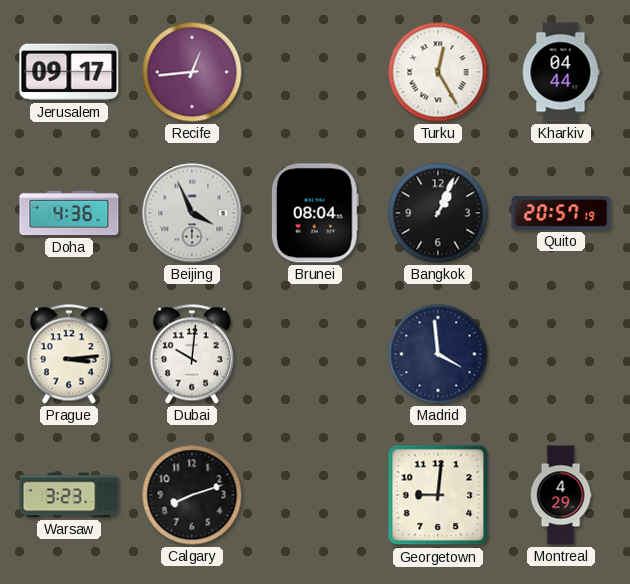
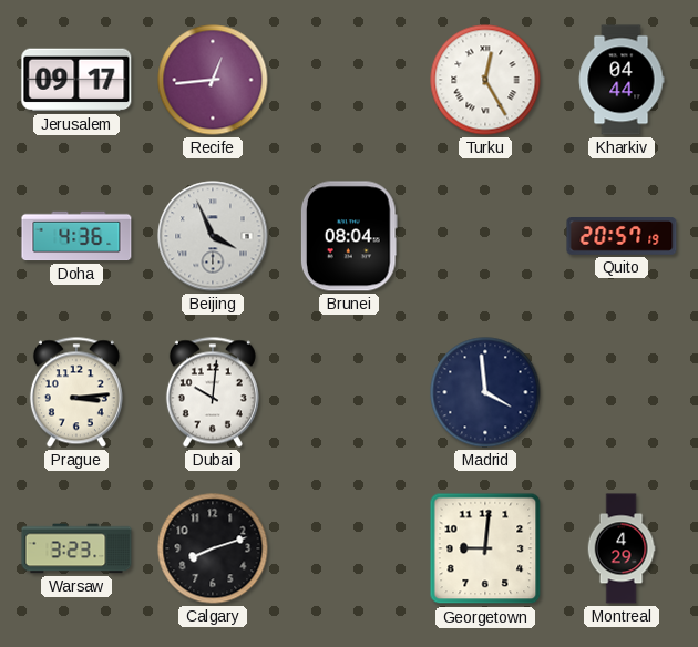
Bangkok: 1:04 -> none (438, 213)
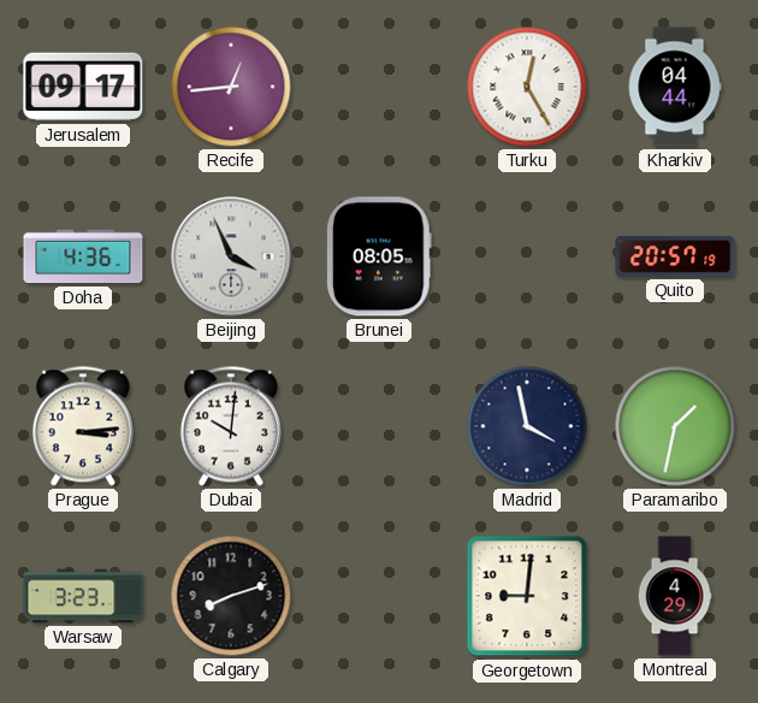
Brunei: 08:04 -> 08:05 (379, 256)
Madrid: 3:59 -> 3:58 (527, 426)
Paramaribo: none -> 1:32 (675, 426)
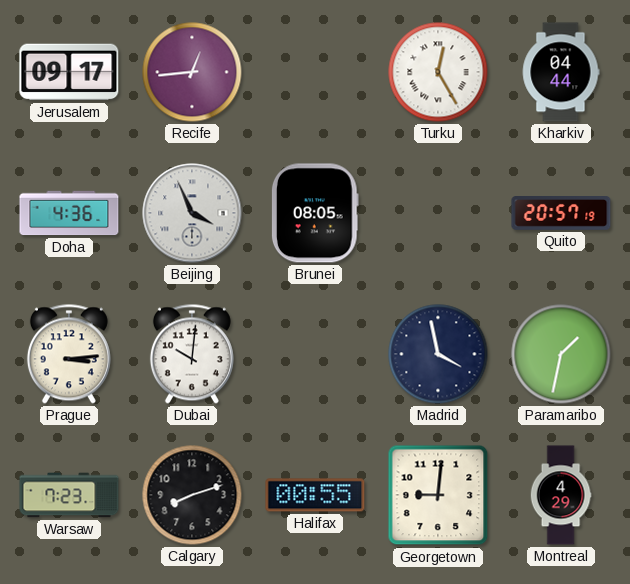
Warsaw: 3:23 -> 7:23 (69, 495)
Halifax: none -> 00:55 (315, 495)
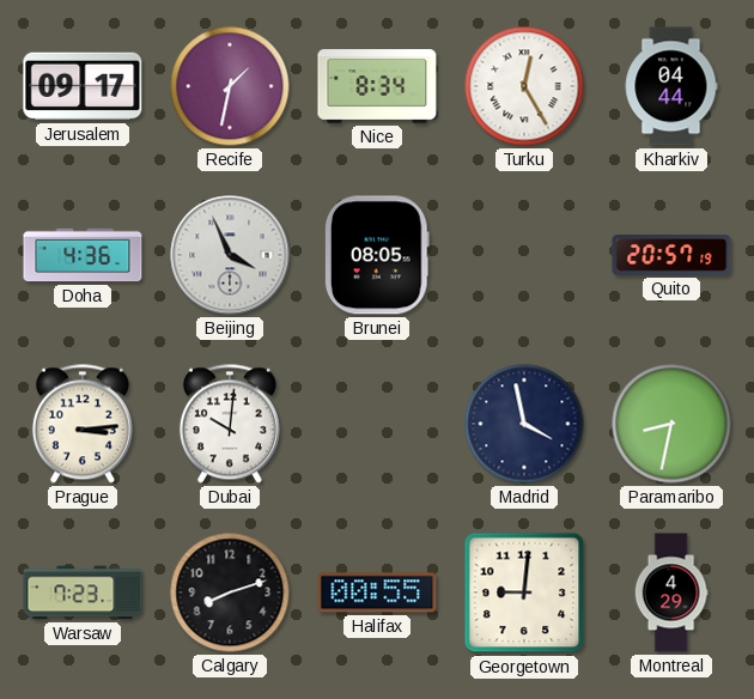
Recife: 12:44 -> 1:32 (230, 86)
Nice: none -> 8:34 (377, 86)
Paramaribo: 1:32 -> 8:32 (671, 424)
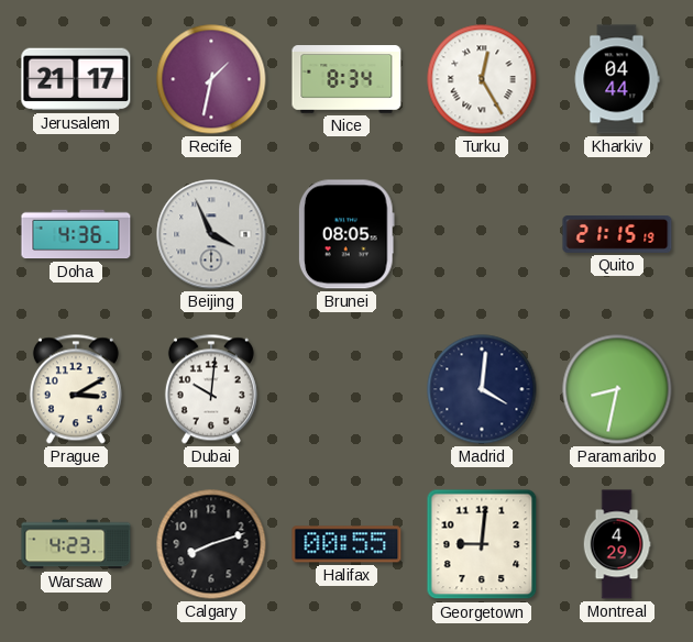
Jerusalem: 09:17 -> 21:17 (76, 79)
Quito: 20:57 -> 21:15 (617, 235)
Prague: 3:14 -> 3:10 (76, 389)
Madrid: 3:58 -> 4:01 (482, 389)
Warsaw: 7:23 -> 4:23 (76, 544)
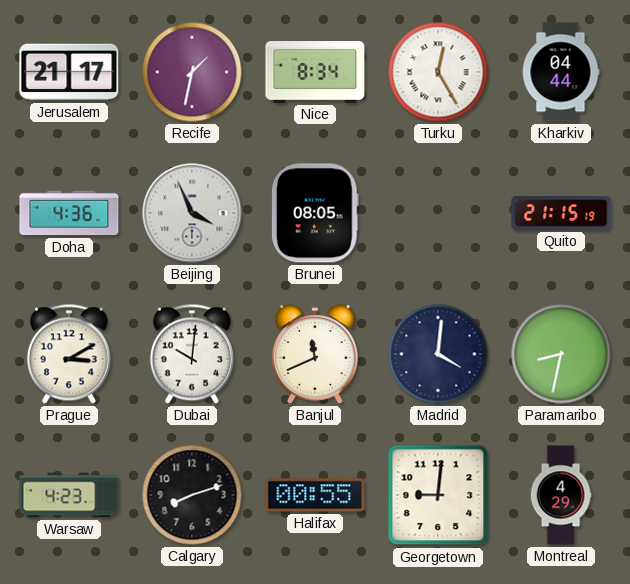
Banjul: none -> 11:41 (315, 354)
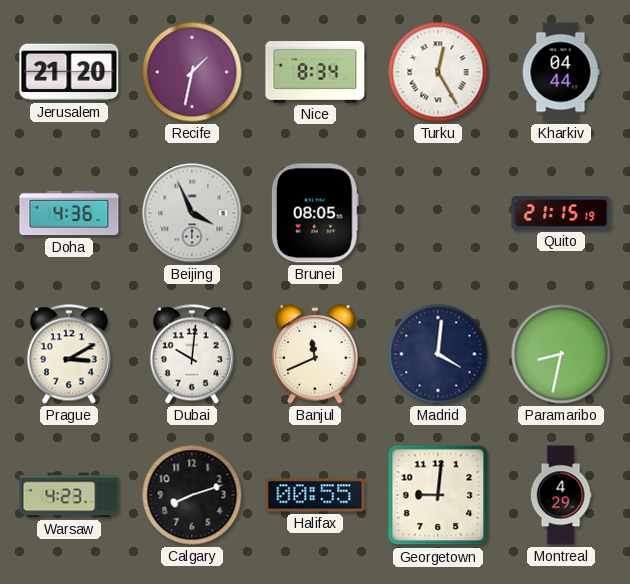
Jerusalem: 21:17 -> 21:20 (69, 72)
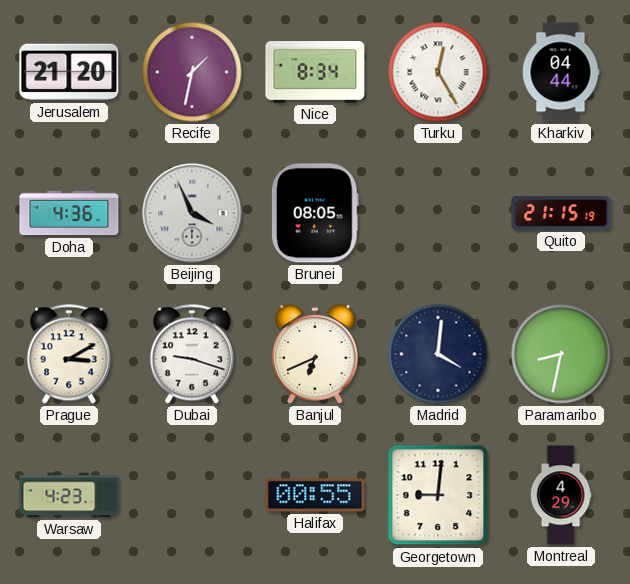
Dubai: 10:01 -> 9:18 (192, 354)
Banjul: 11:41 -> 6:41 (315, 354)
Calgary: 8:12 -> none (192, 495)
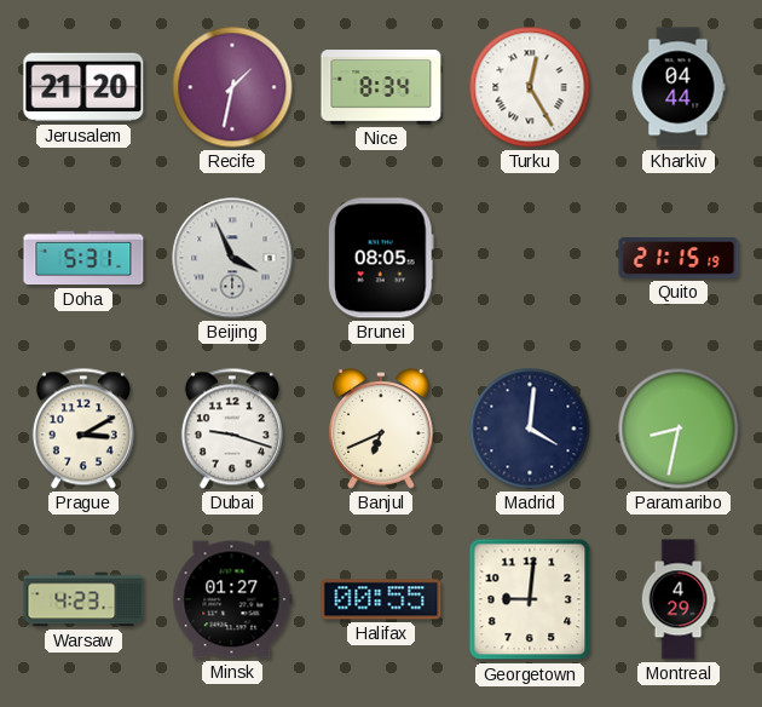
Doha: 4:36 -> 5:31 (83, 258)
Minsk: none -> 01:27 (232, 599)
